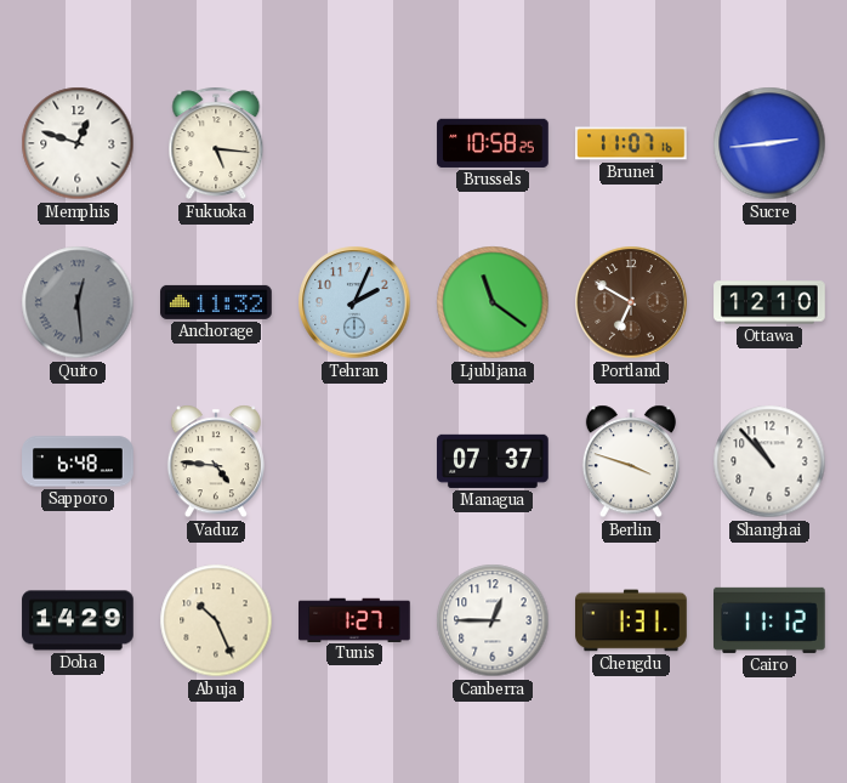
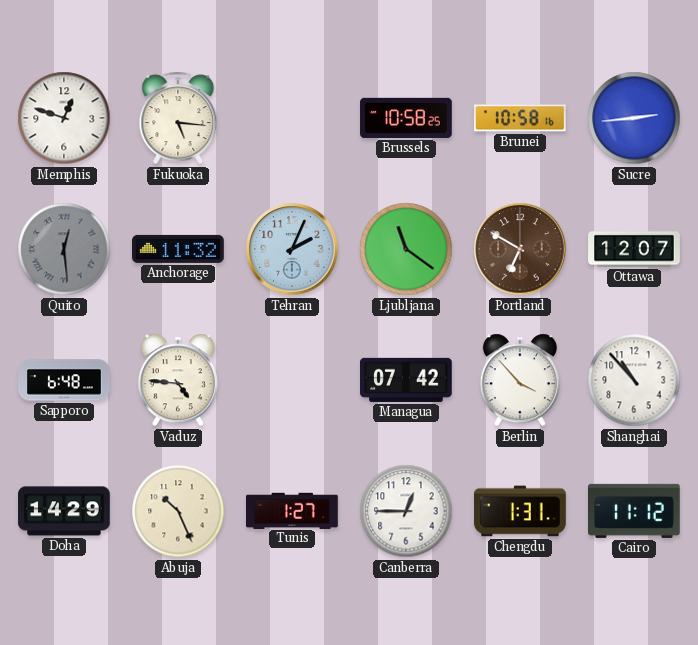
Brunei: 11:07 -> 10:58 (521, 118)
Ottawa: 12:10 -> 12:07 (634, 249)
Managua: 07:37 -> 07:42 (407, 380)
Berlin: 3:48 -> 3:53 (520, 380)
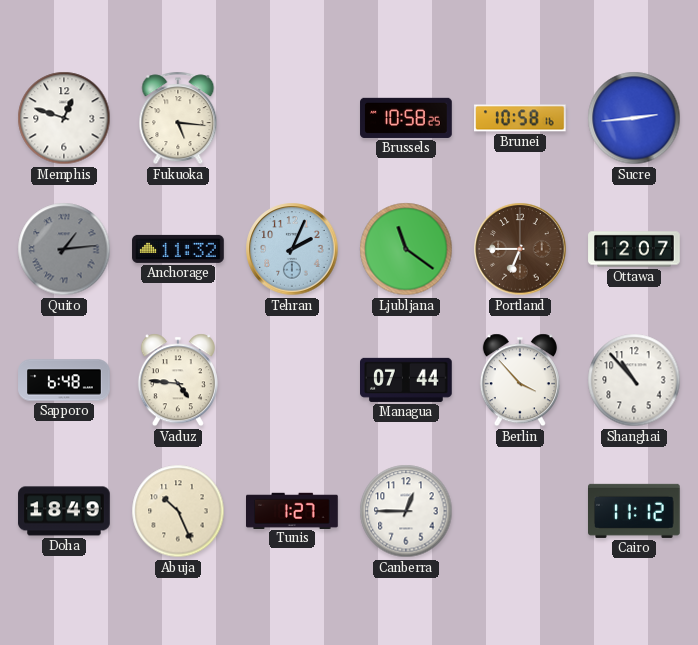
Quito: 12:29 -> 1:14 (64, 249)
Portland: 6:50 -> 6:45 (520, 249)
Managua: 07:42 -> 07:44 (407, 380)
Doha: 14:29 -> 18:49 (64, 511)
Chengdu: 1:31 -> none (520, 511)
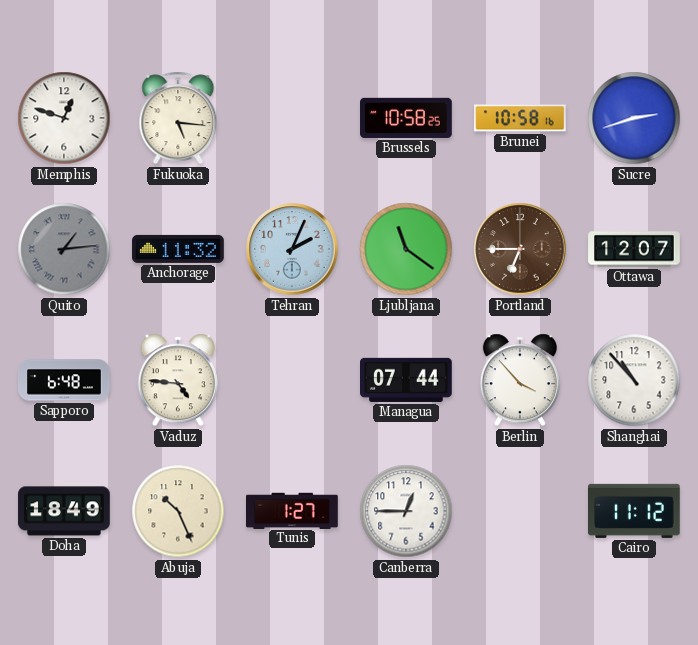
Sucre: 2:44 -> 2:42 (634, 118)
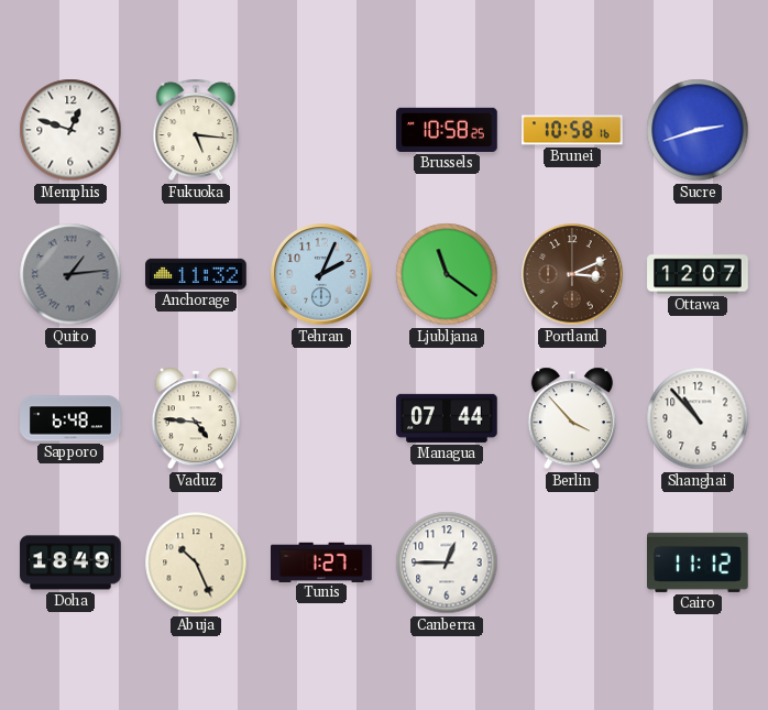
Portland: 6:45 -> 3:11 (572, 274)
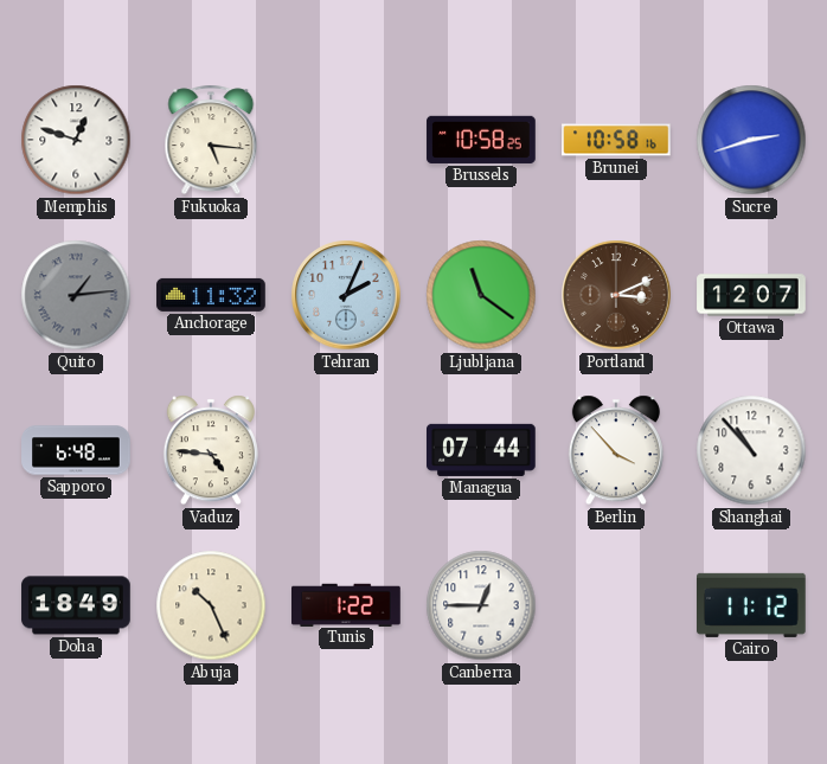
Tunis: 1:27 -> 1:22 (347, 604)
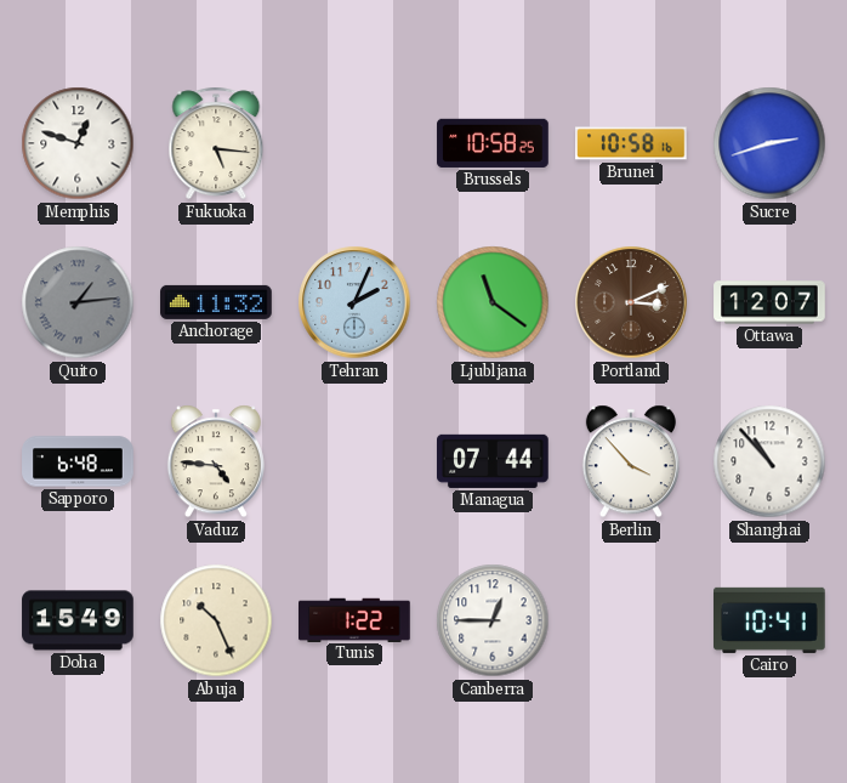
Doha: 18:49 -> 15:49 (78, 620)
Cairo: 11:12 -> 10:41 (771, 620)
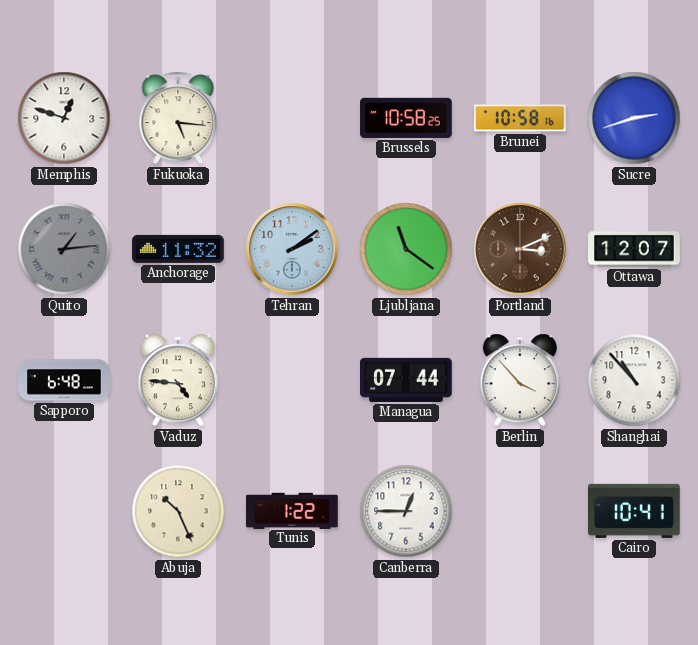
Tehran: 2:04 -> 2:09 (292, 249)
Doha: 15:49 -> none (78, 620)
